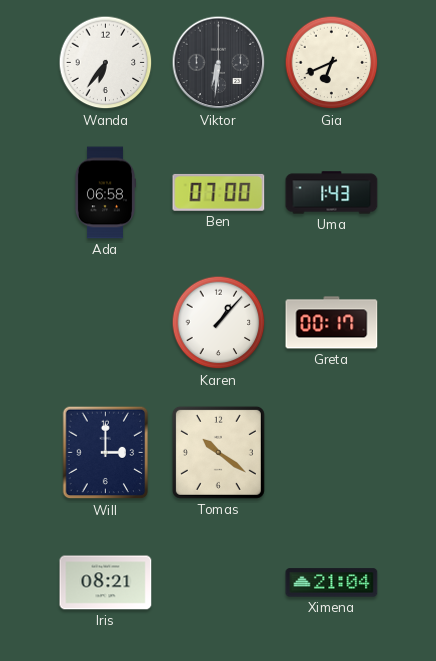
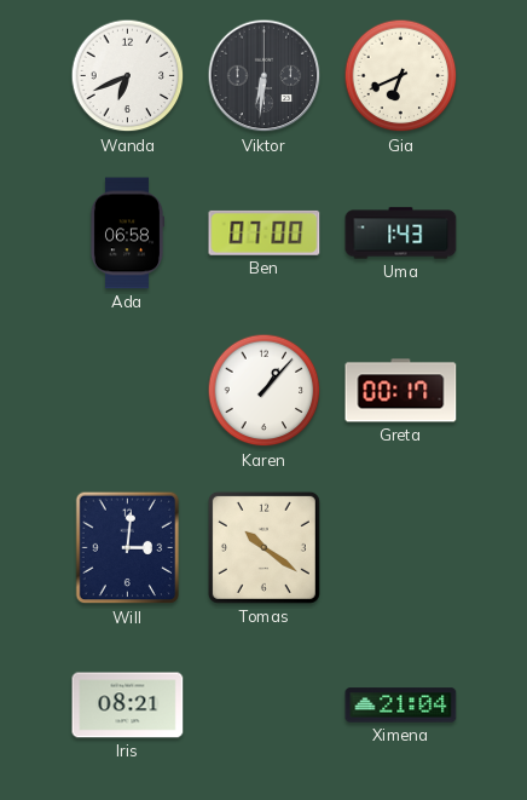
Wanda: 6:36 -> 6:41 (128, 76)
Will: 3:00 -> 3:01 (128, 548)
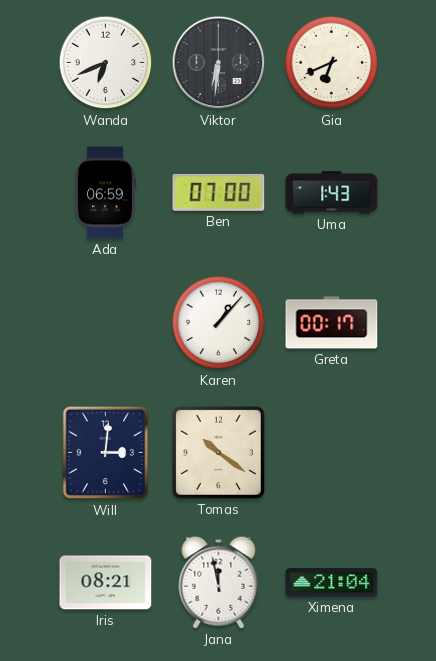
Ada: 06:58 -> 06:59 (105, 193)
Jana: none -> 11:58 (219, 582)
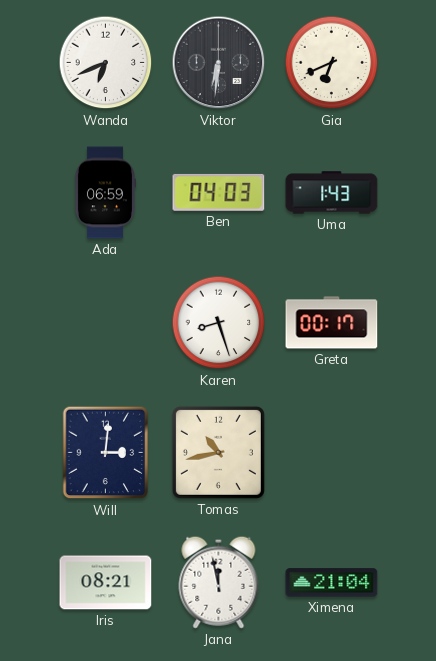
Ben: 07:00 -> 04:03 (219, 192)
Karen: 1:07 -> 8:27 (219, 323)
Tomas: 10:21 -> 10:43 (218, 452)
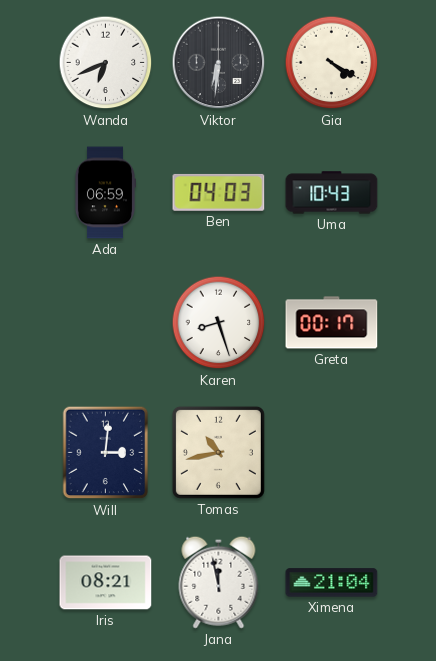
Gia: 6:41 -> 4:20 (332, 63)
Uma: 1:43 -> 10:43 (332, 193)
